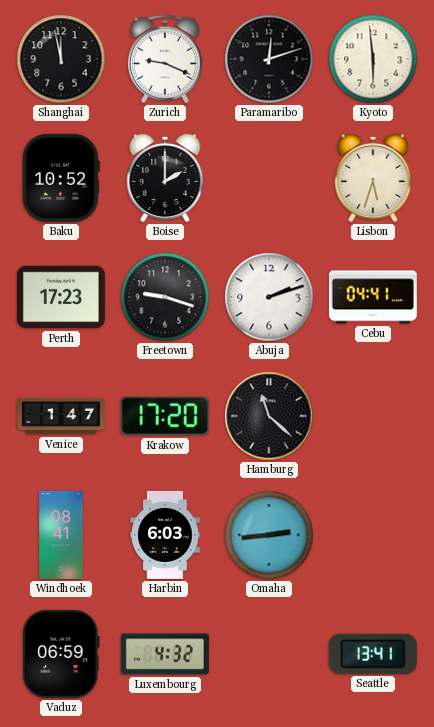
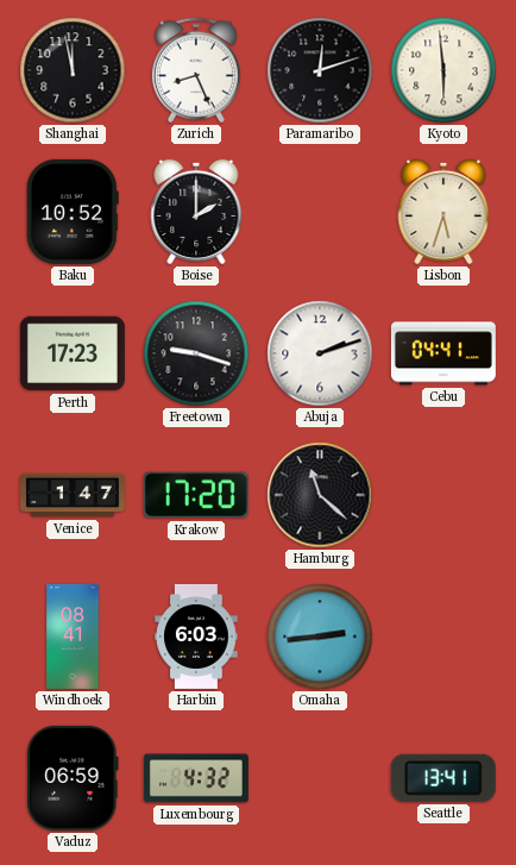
Zurich: 9:19 -> 8:26 (196, 70)
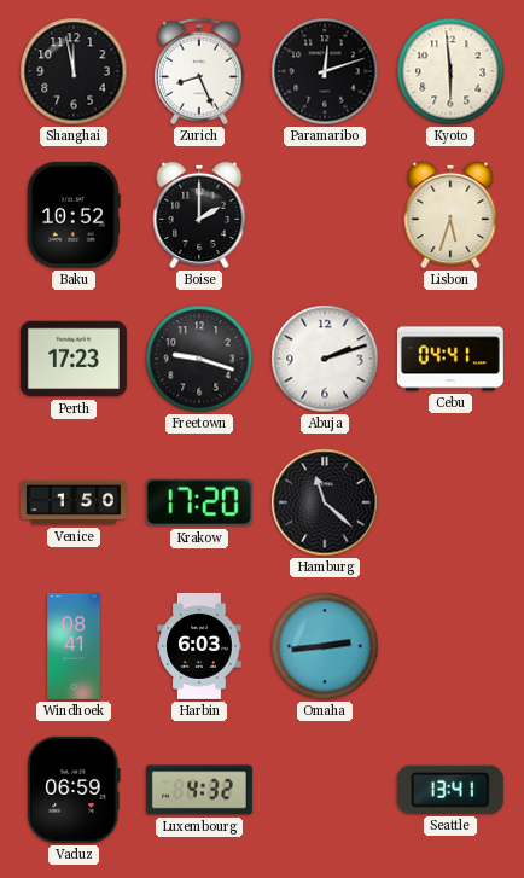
Venice: 1:47 -> 1:50 (74, 502)
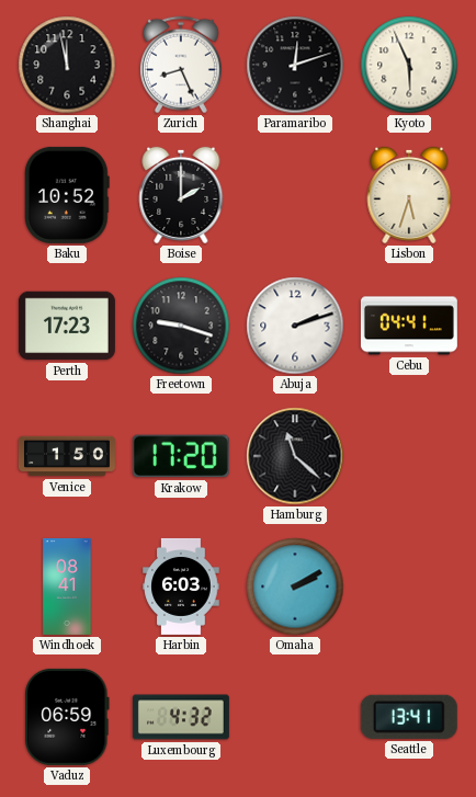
Kyoto: 5:59 -> 5:56 (409, 65)
Omaha: 2:44 -> 2:10 (295, 587)
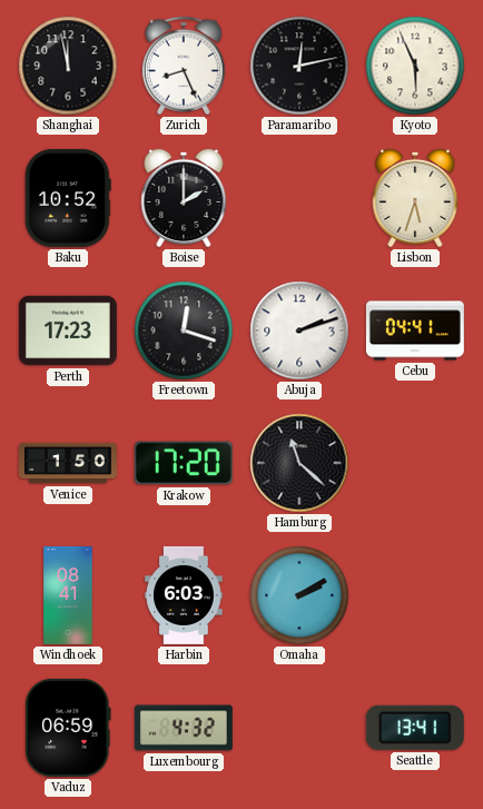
Paramaribo: 12:12 -> 12:13 (299, 66)
Freetown: 9:18 -> 12:18 (184, 330)
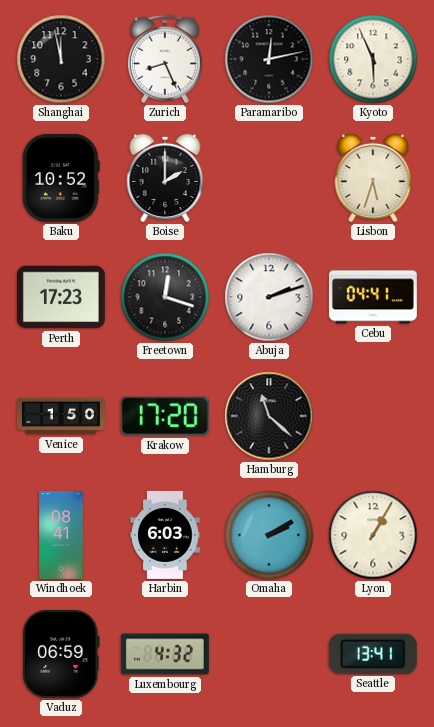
Lyon: none -> 1:05 (373, 535)
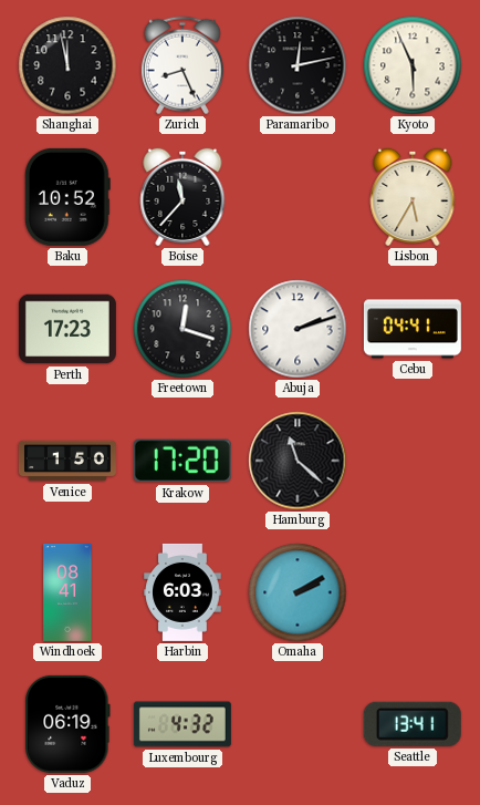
Boise: 2:00 -> 11:37 (182, 197)
Lisbon: 5:33 -> 5:35 (413, 197)
Lyon: 1:05 -> none (373, 535)
Vaduz: 06:59 -> 06:19 (69, 724)
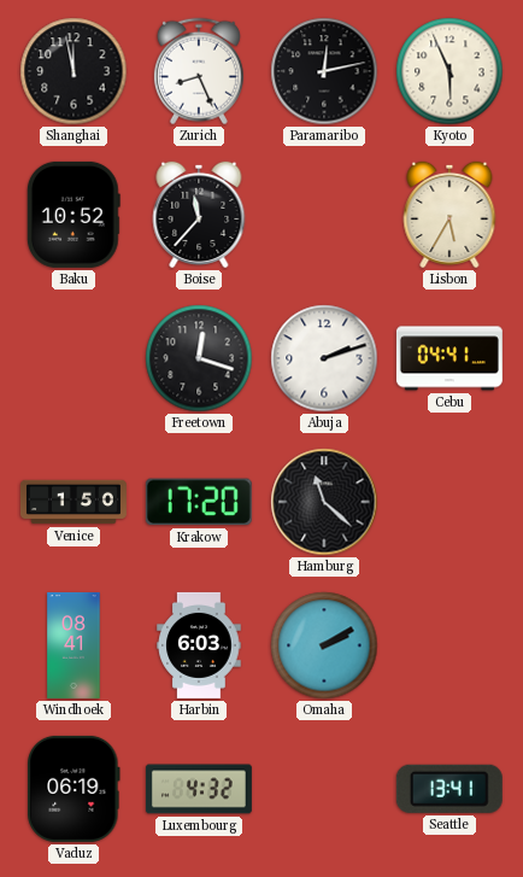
Perth: 17:23 -> none (67, 329)
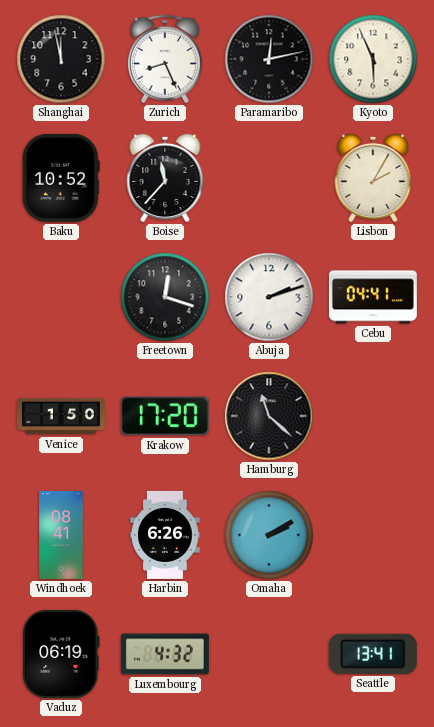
Lisbon: 5:35 -> 2:05 (373, 178)
Harbin: 6:03 -> 6:26 (165, 535)
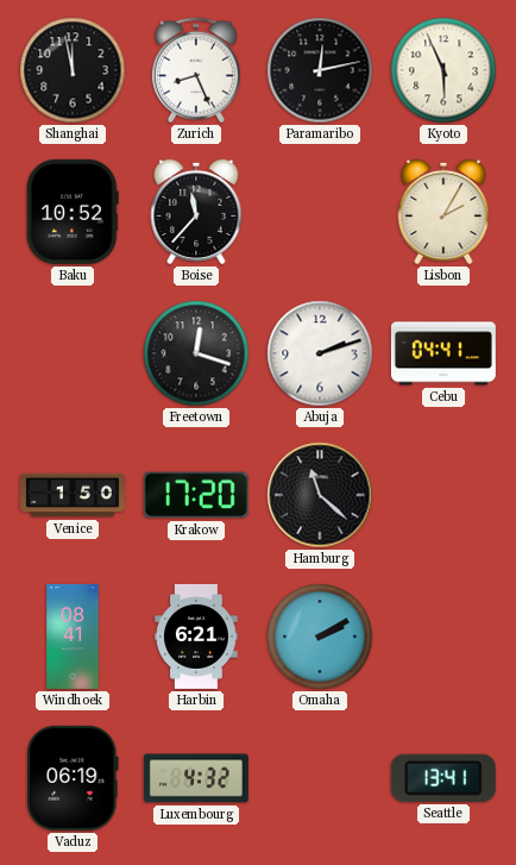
Harbin: 6:26 -> 6:21 (196, 637)
